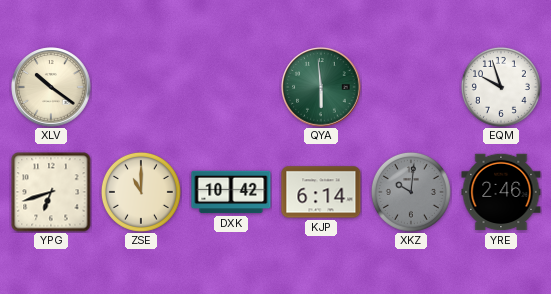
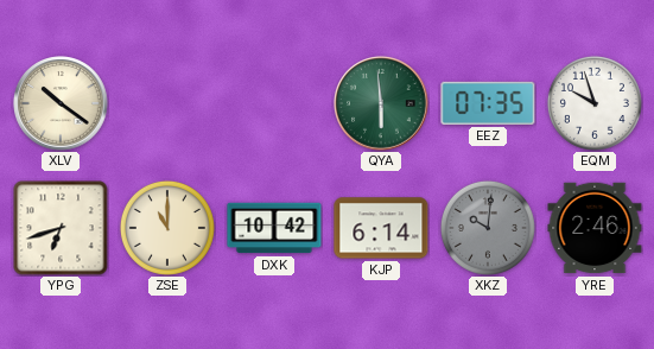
EEZ: none -> 07:35 (488, 103)
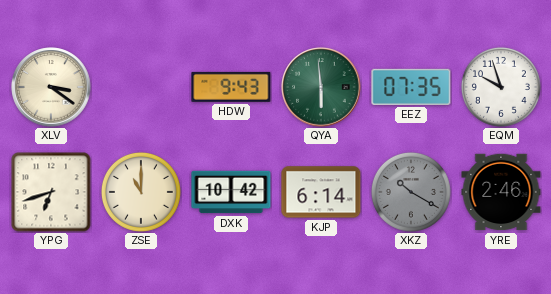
XLV: 10:21 -> 3:21 (51, 87)
HDW: none -> 9:43 (231, 87)
XKZ: 10:01 -> 10:20 (411, 192)
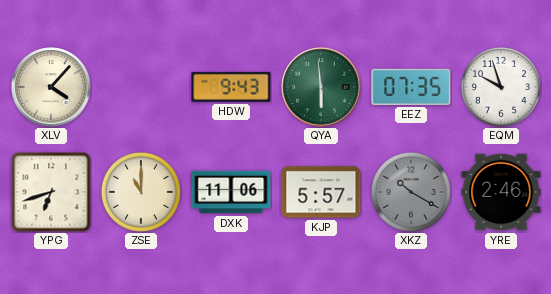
XLV: 3:21 -> 4:07 (51, 87)
DXK: 10:42 -> 11:06 (231, 192)
KJP: 6:14 -> 5:57 (321, 192)
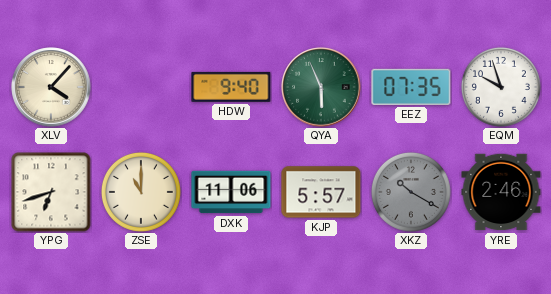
HDW: 9:43 -> 9:40 (231, 87)
QYA: 5:59 -> 5:56 (321, 87)
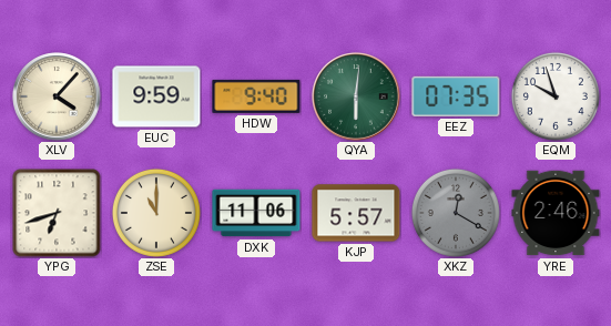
EUC: none -> 9:59 (156, 96)
QYA: 5:56 -> 6:01 (356, 96)
XKZ: 10:20 -> 12:20 (456, 213)
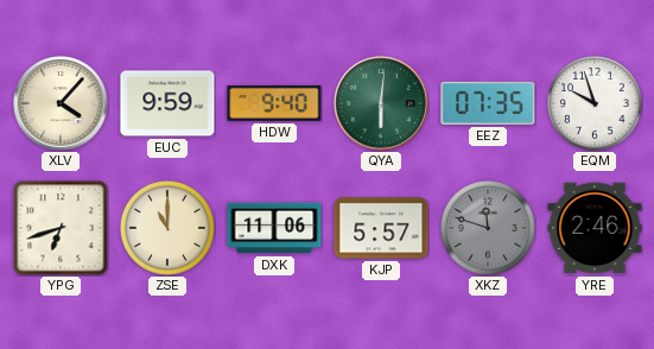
XKZ: 12:20 -> 11:48 (488, 228)
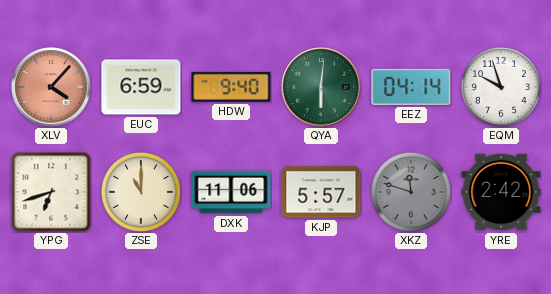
XLV dial: cream -> salmon (51, 87)
EUC: 9:59 -> 6:59 (141, 87)
EEZ: 07:35 -> 04:14 (411, 87)
YRE: 2:46 -> 2:42 (501, 192)
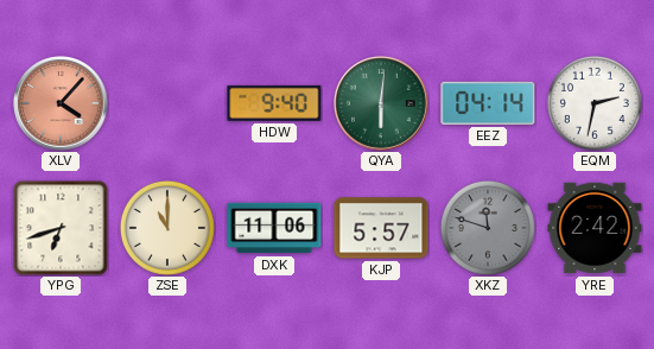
EUC: 6:59 -> none (141, 87)
EQM: 9:57 -> 2:32 (595, 103)
